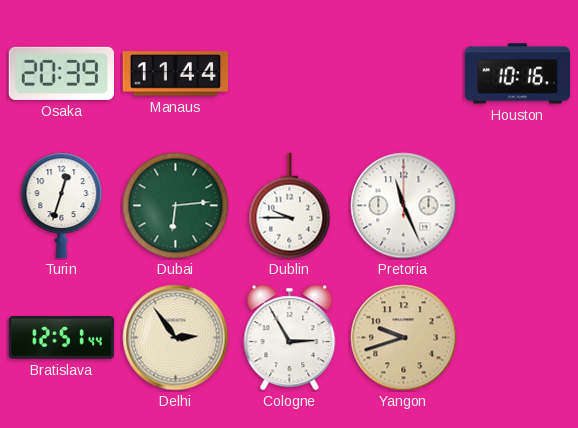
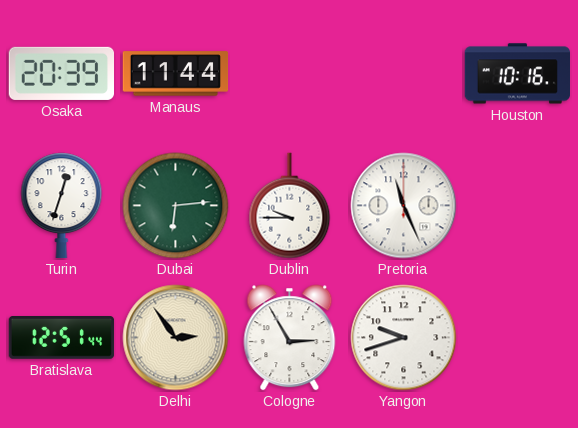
Yangon dial: champagne -> white (404, 338)
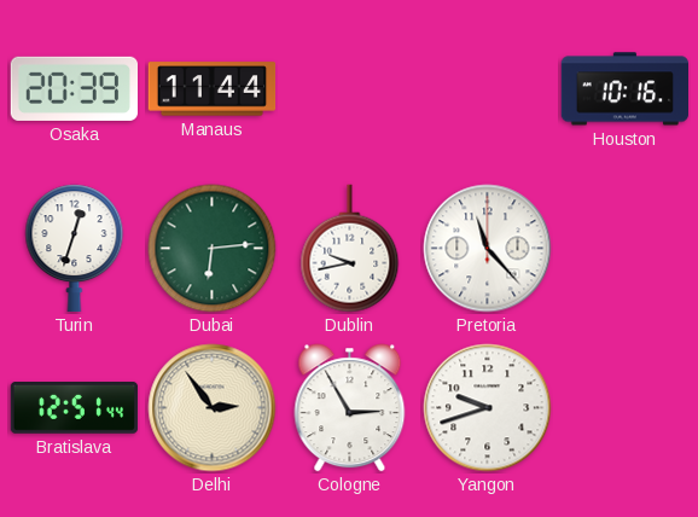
Dublin: 9:45 -> 9:43 (350, 249)
Pretoria: 11:26 -> 11:23 (488, 249)
